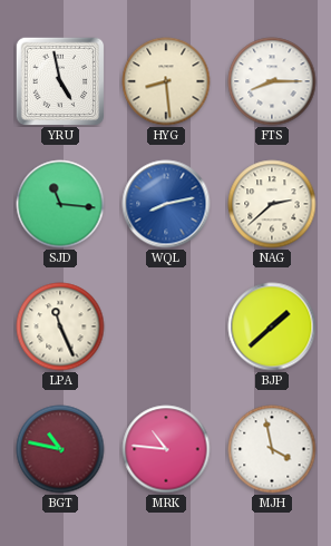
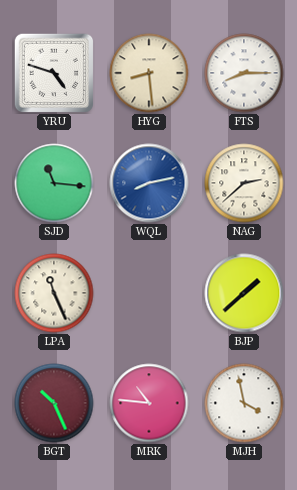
YRU: 4:58 -> 4:48 (54, 73)
BGT: 10:47 -> 10:26 (54, 403)
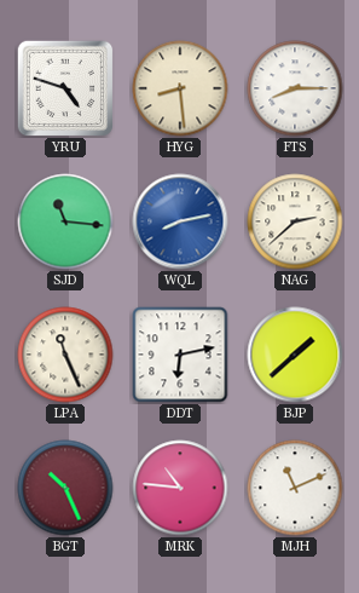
DDT: none -> 6:13 (180, 355)
MJH: 3:58 -> 11:11 (295, 488)
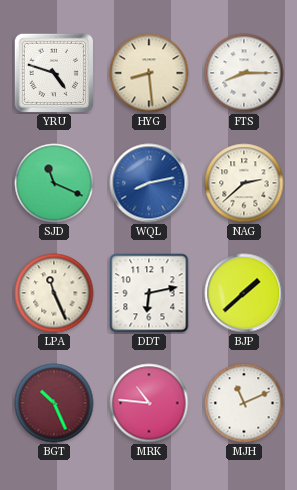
SJD: 11:16 -> 11:19 (54, 183)
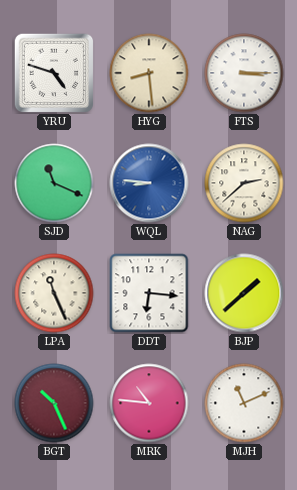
FTS: 8:15 -> 3:15 (244, 73)
WQL: 8:13 -> 8:46 (149, 183)
DDT: 6:13 -> 6:16 (149, 293)
